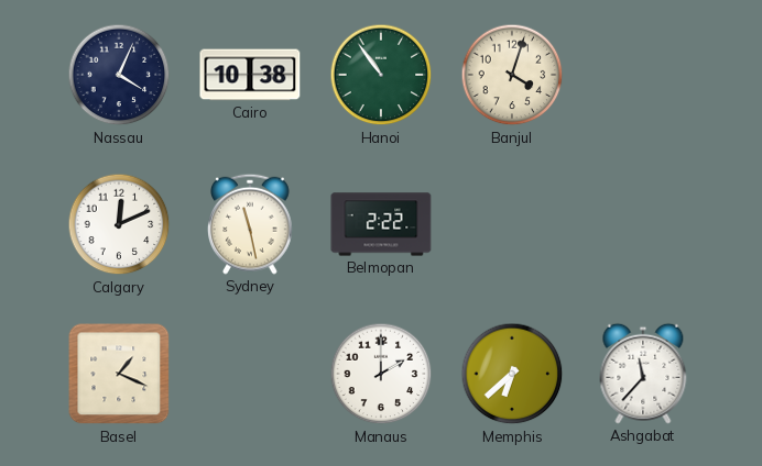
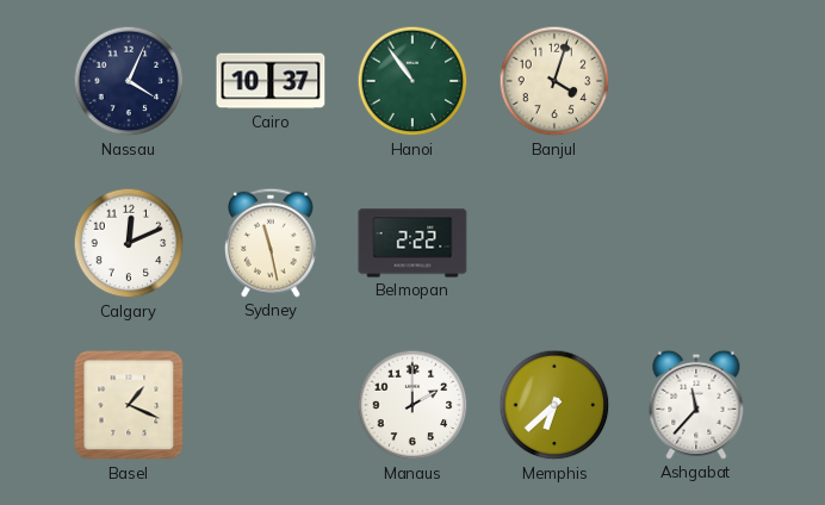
Cairo: 10:38 -> 10:37 (271, 81)
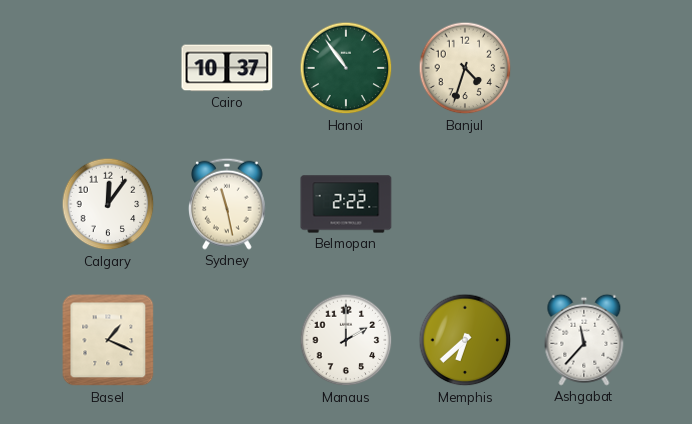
Nassau: 4:04 -> none (129, 81)
Banjul: 4:03 -> 4:33 (465, 68)
Calgary: 12:11 -> 12:06 (108, 204)
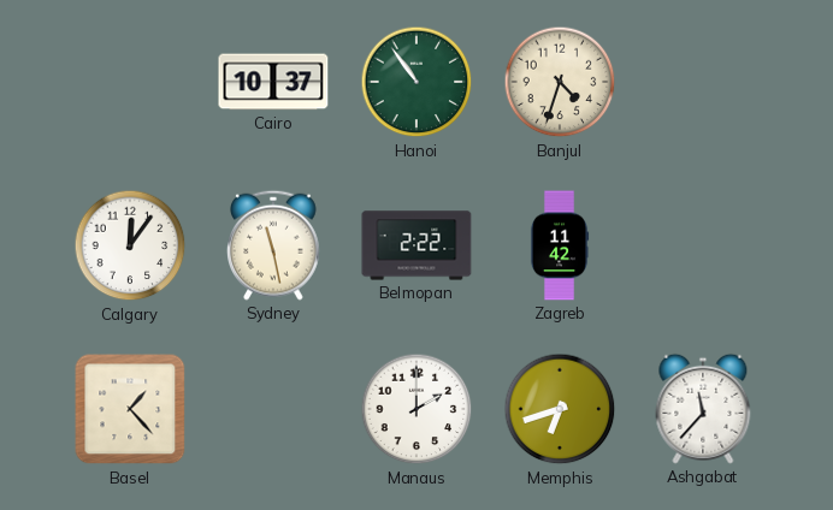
Zagreb: none -> 11:42 (560, 245)
Basel: 1:19 -> 1:23 (130, 409)
Memphis: 6:38 -> 6:42 (560, 409)
